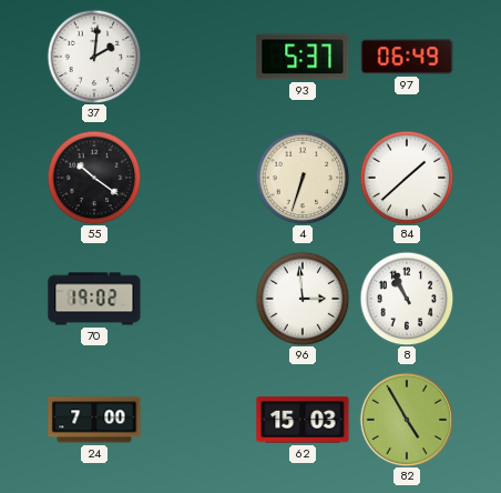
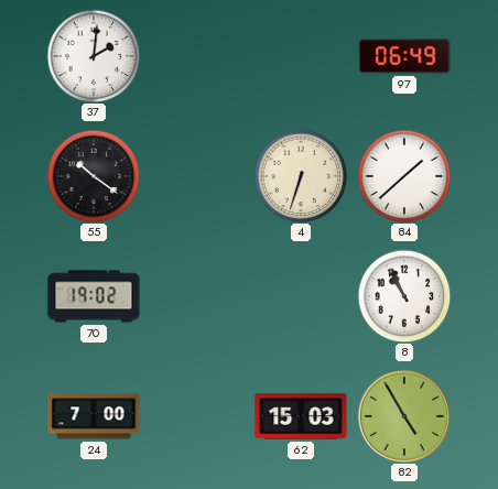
93: 5:37 -> none (303, 57)
96: 2:59 -> none (303, 299)
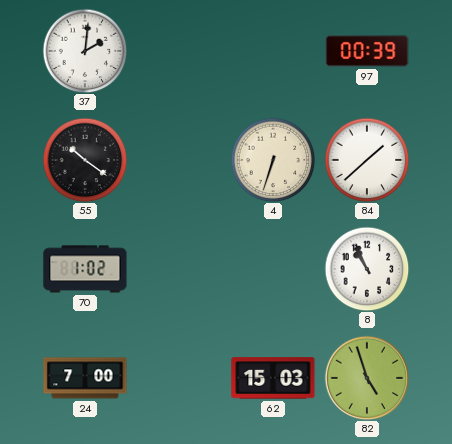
97: 06:49 -> 00:39 (367, 51)
70: 19:02 -> 1:02 (85, 269)
82: 4:55 -> 4:57 (367, 378)
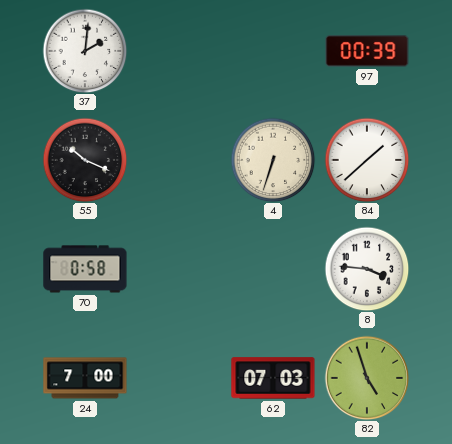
55: 10:21 -> 10:19 (85, 160)
70: 1:02 -> 0:58 (85, 269)
8: 10:56 -> 3:46 (367, 269)
62: 15:03 -> 07:03 (273, 378)
